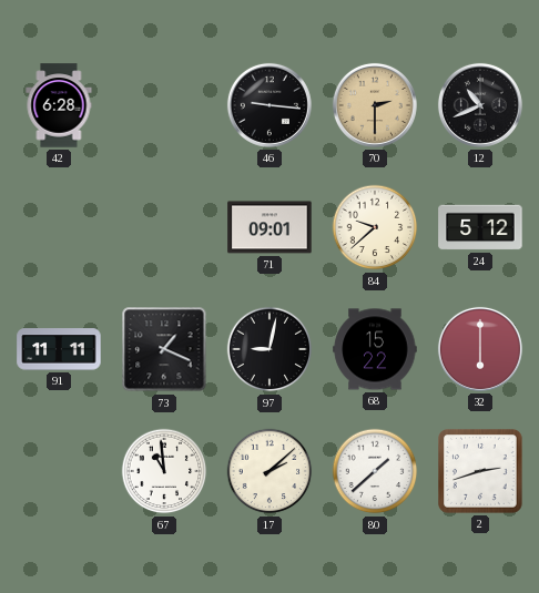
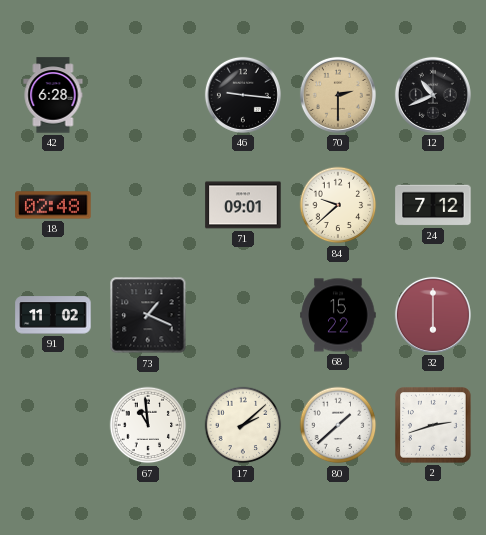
18: none -> 02:48 (53, 205)
24: 5:12 -> 7:12 (433, 205)
91: 11:11 -> 11:02 (53, 315)
97: 9:02 -> none (269, 349)
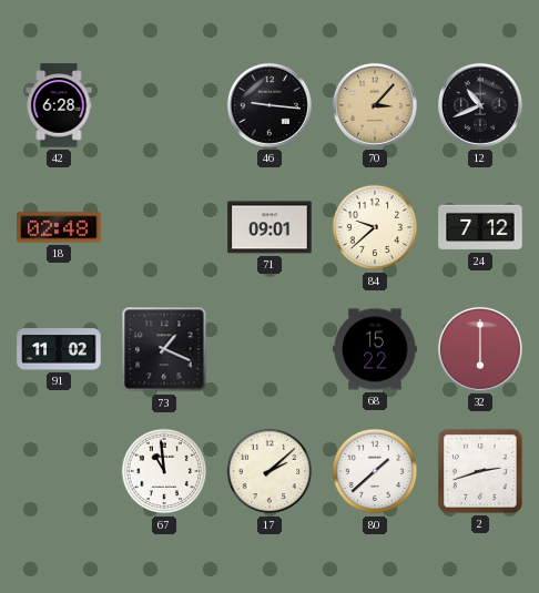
70: 2:30 -> 3:07 (375, 105)
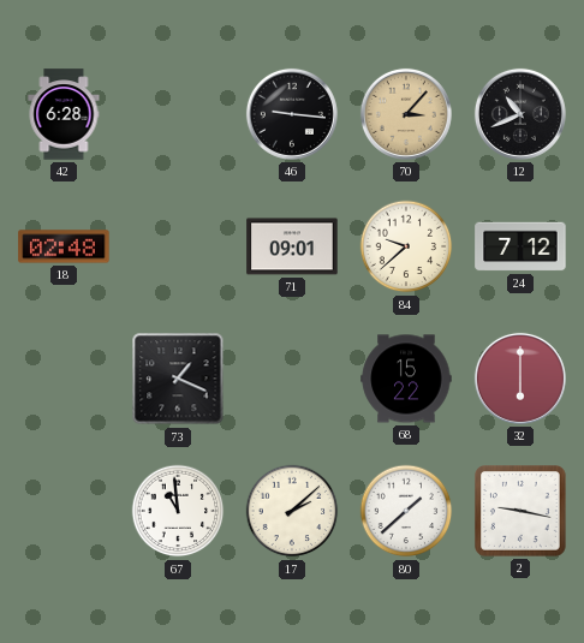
91: 11:02 -> none (59, 349)
2: 2:42 -> 9:17 (522, 512)
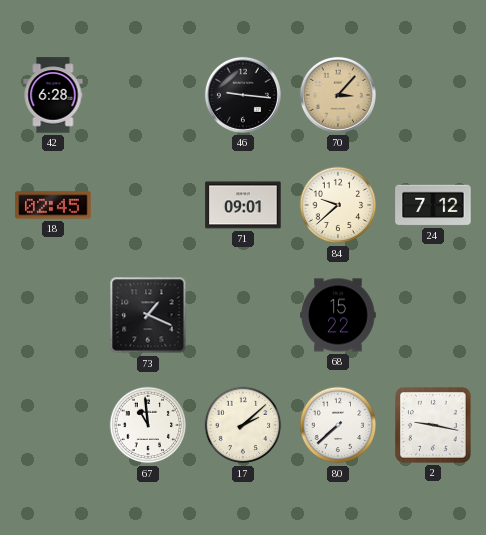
12: 10:41 -> none (520, 114)
18: 02:48 -> 02:45 (53, 205)
32: 6:00 -> none (520, 379)
80: 1:38 -> 7:38 (338, 425)
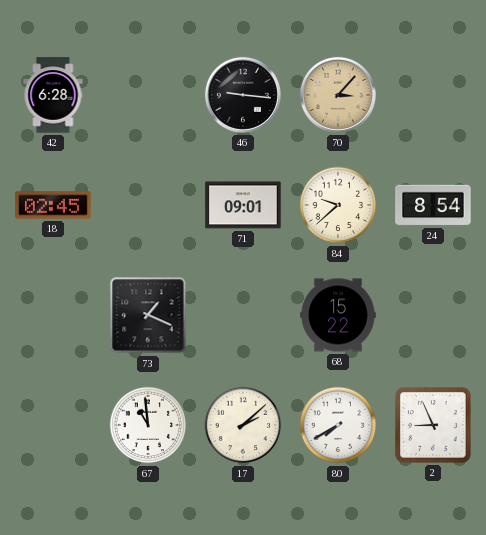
24: 7:12 -> 8:54 (433, 205)
80: 7:38 -> 7:40 (338, 425)
2: 9:17 -> 8:56 (434, 426)
